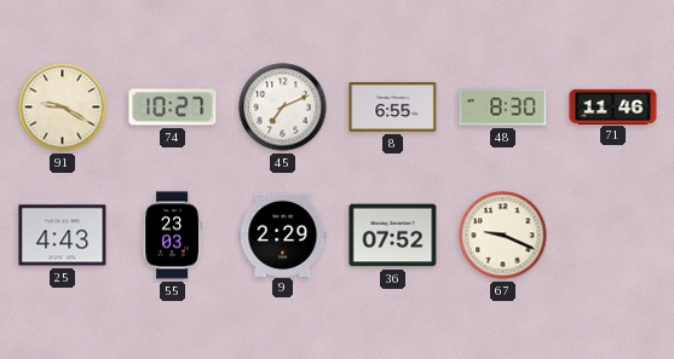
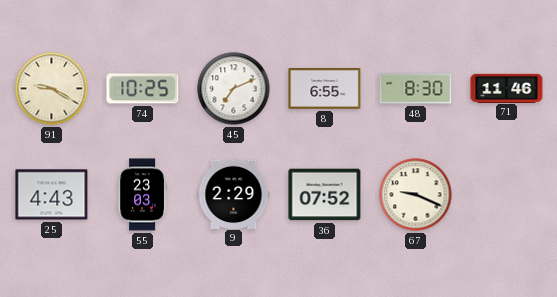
74: 10:27 -> 10:25 (143, 89)
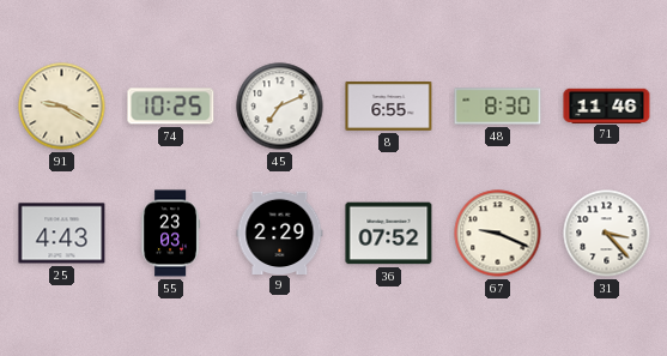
31: none -> 3:23 (607, 234)
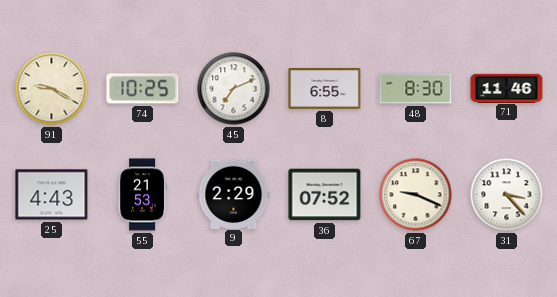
55: 23:03 -> 21:53 (142, 195)
